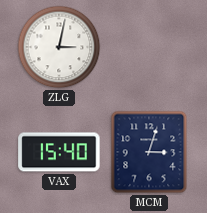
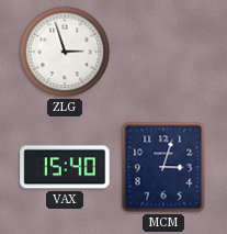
ZLG: 3:02 -> 2:57 (65, 52)
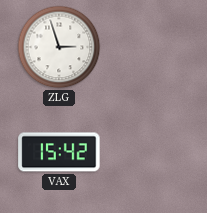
VAX: 15:40 -> 15:42 (59, 152)
MCM: 3:03 -> none (163, 167)
